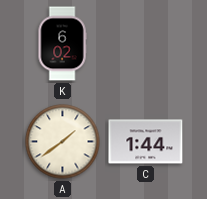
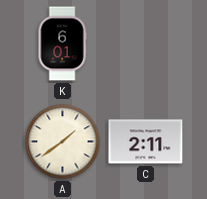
K: 6:02 -> 6:01 (62, 44)
C: 1:44 -> 2:11 (146, 142)
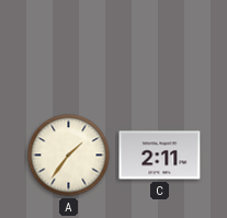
K: 6:01 -> none (62, 44)
A: 1:39 -> 1:36 (69, 156)
